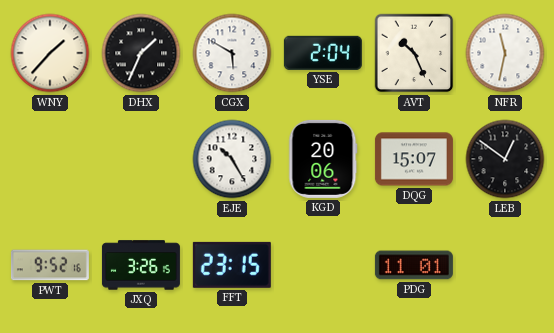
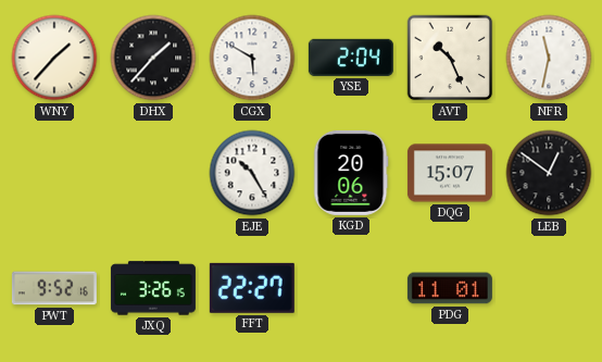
DHX: 1:34 -> 1:37 (153, 58)
FFT: 23:15 -> 22:27 (252, 288)
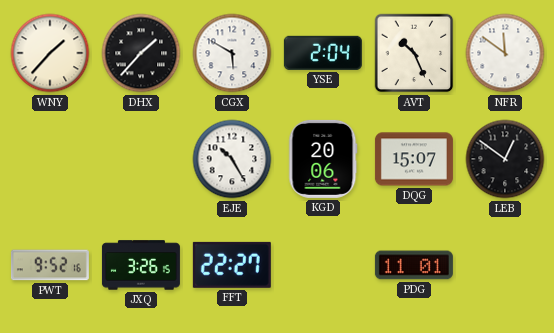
NFR: 11:32 -> 11:51 (505, 53)
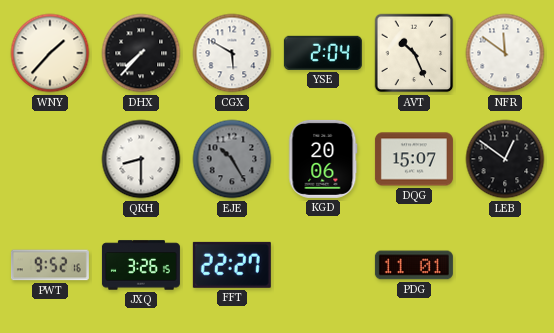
DHX: 1:37 -> 7:37 (141, 53)
QKH: none -> 8:30 (141, 159)
EJE dial: white -> grey (232, 159)
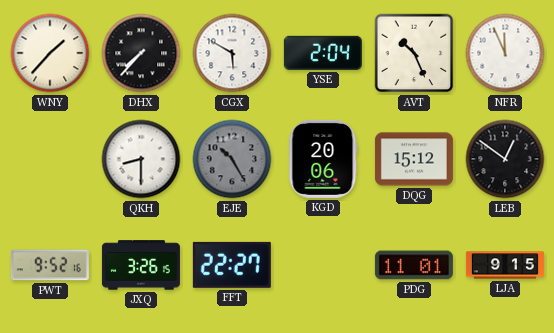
NFR: 11:51 -> 11:56 (505, 53)
DQG: 15:07 -> 15:12 (414, 159)
LJA: none -> 9:15 (505, 265)
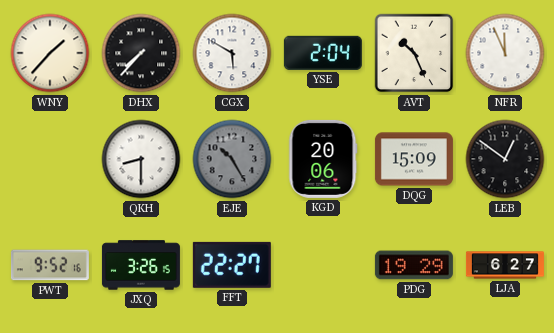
DQG: 15:12 -> 15:09 (414, 159)
PDG: 11:01 -> 19:29 (414, 265)
LJA: 9:15 -> 6:27 (505, 265)
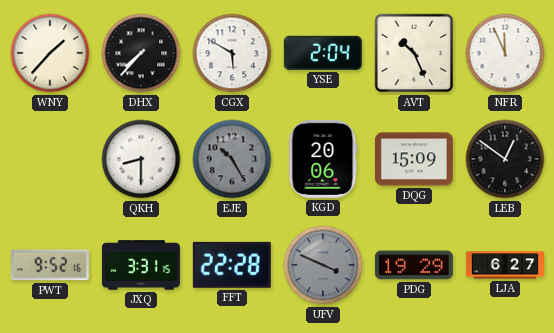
JXQ: 3:26 -> 3:31 (141, 265)
FFT: 22:27 -> 22:28 (232, 265)
UFV: none -> 3:49 (323, 265)
